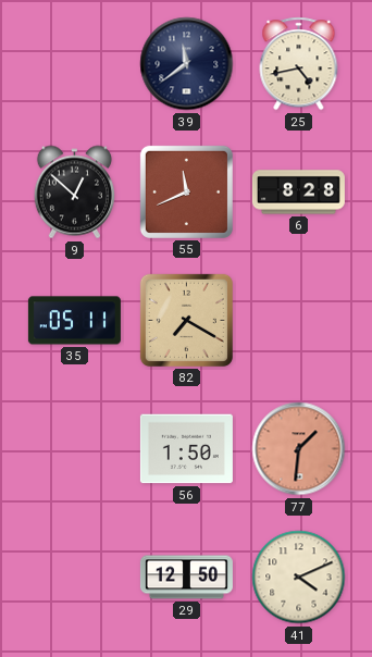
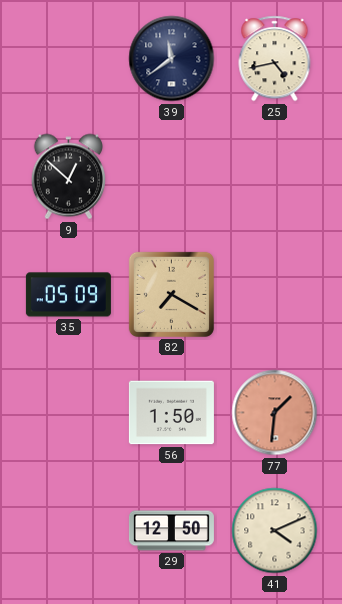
55: 11:41 -> none (186, 191)
6: 8:28 -> none (298, 193)
35: 05:11 -> 05:09 (68, 295)
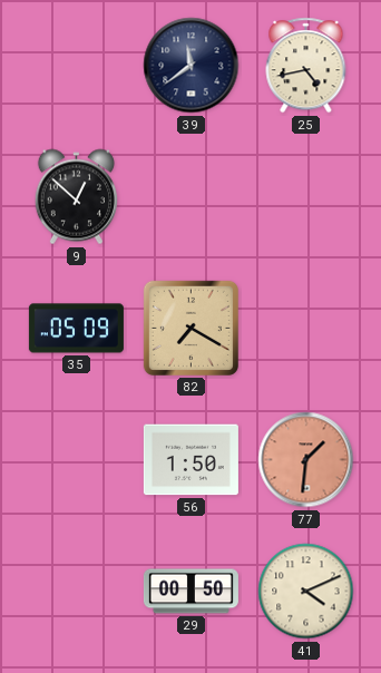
29: 12:50 -> 00:50 (190, 592)
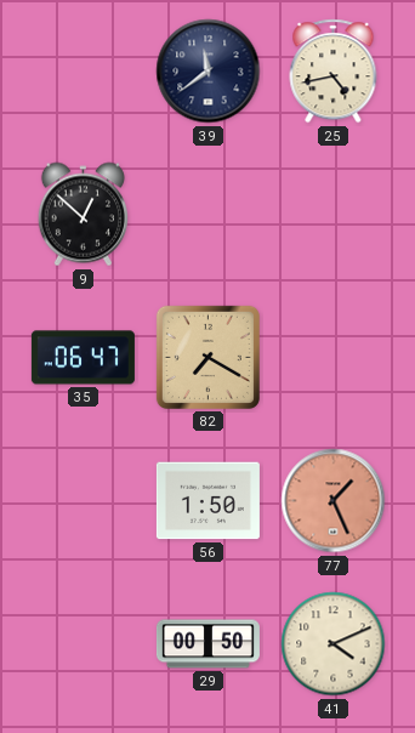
35: 05:09 -> 06:47 (83, 358)
77: 1:31 -> 1:26 (334, 501)
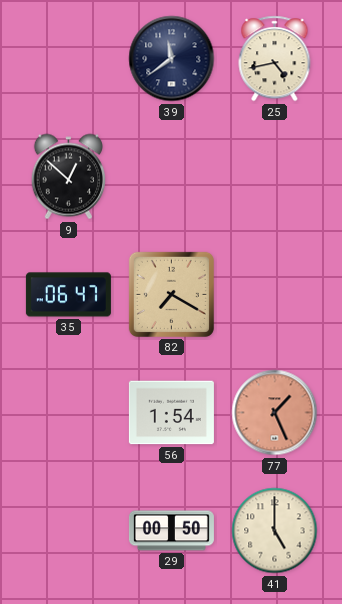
56: 1:50 -> 1:54 (171, 413)
41: 4:11 -> 5:00 (275, 531)
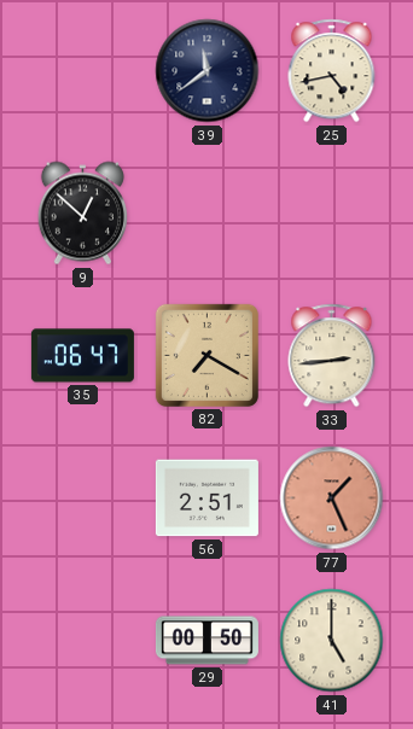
33: none -> 2:44 (332, 356)
56: 1:54 -> 2:51 (206, 498)
